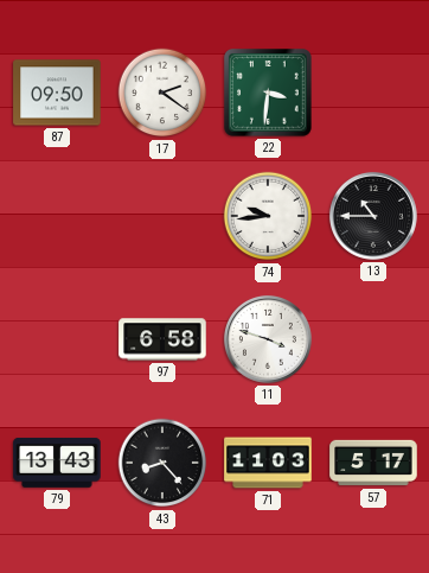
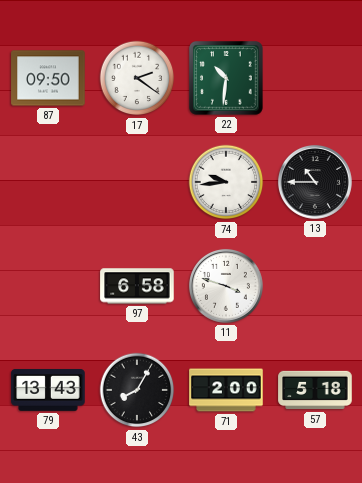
22: 3:31 -> 10:31 (227, 79)
43: 8:23 -> 8:05 (137, 390)
71: 11:03 -> 2:00 (226, 390)
57: 5:17 -> 5:18 (315, 390)
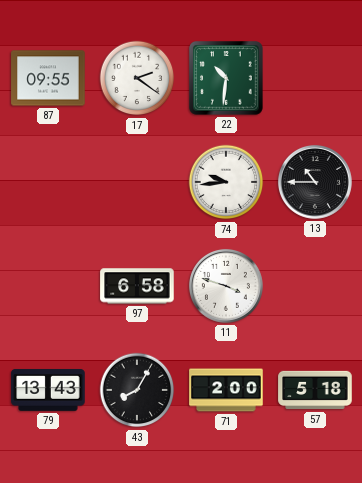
87: 09:50 -> 09:55 (48, 78)
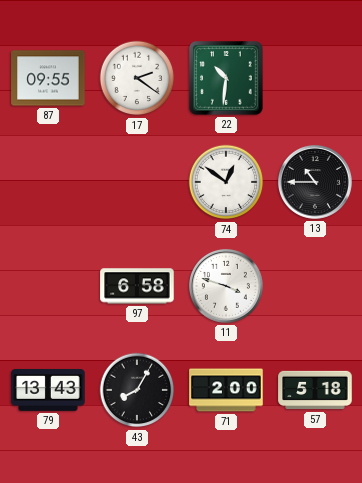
74: 9:44 -> 12:51 (226, 182)
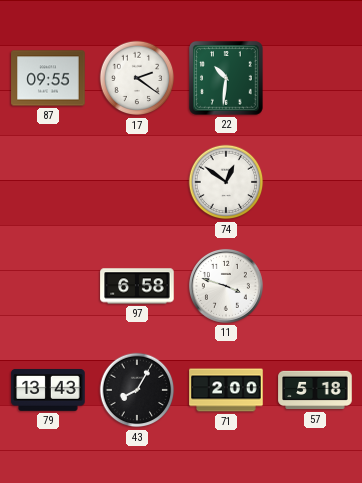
13: 10:45 -> none (315, 182)
